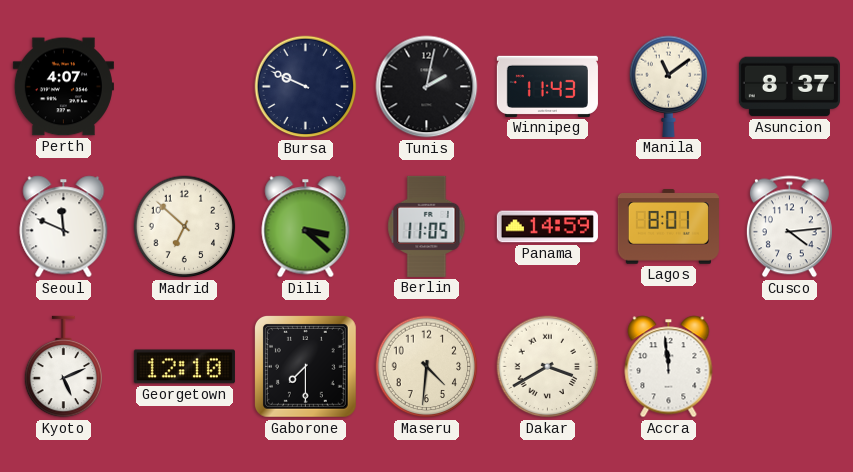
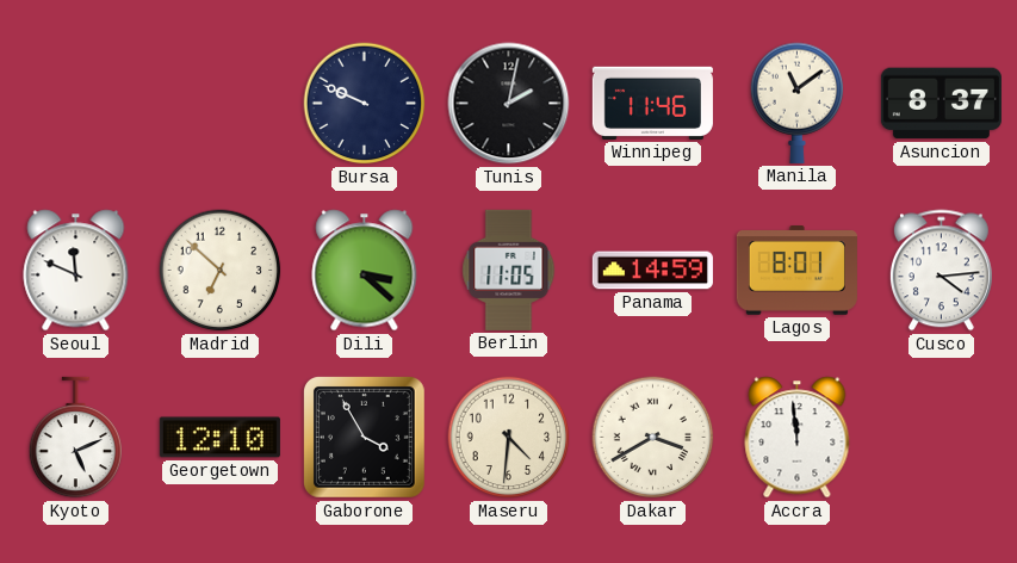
Perth: 4:07 -> none (63, 87)
Winnipeg: 11:43 -> 11:46 (652, 103)
Gaborone: 7:30 -> 3:55 (364, 437)
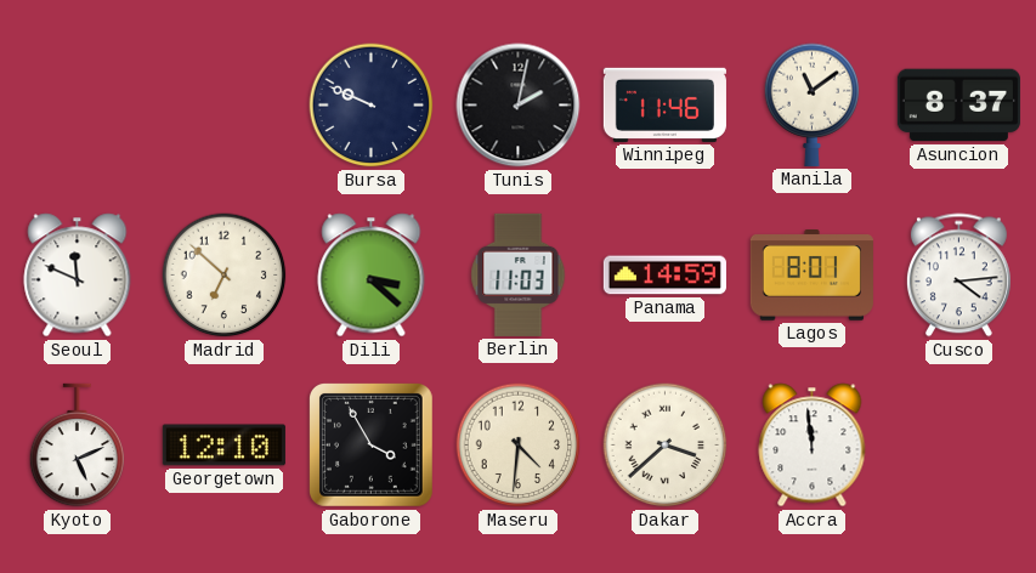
Berlin: 11:05 -> 11:03 (519, 274)
Dakar: 3:40 -> 3:38 (666, 446)
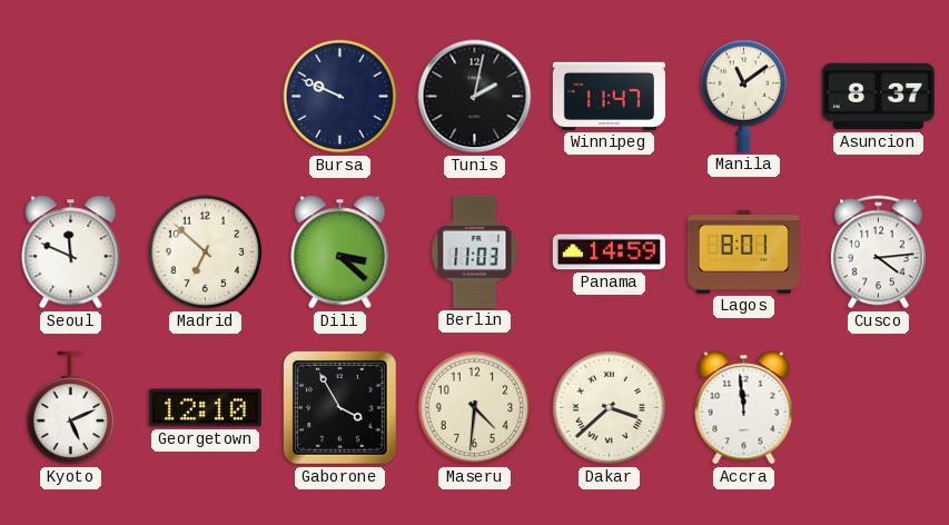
Winnipeg: 11:46 -> 11:47 (609, 96)
